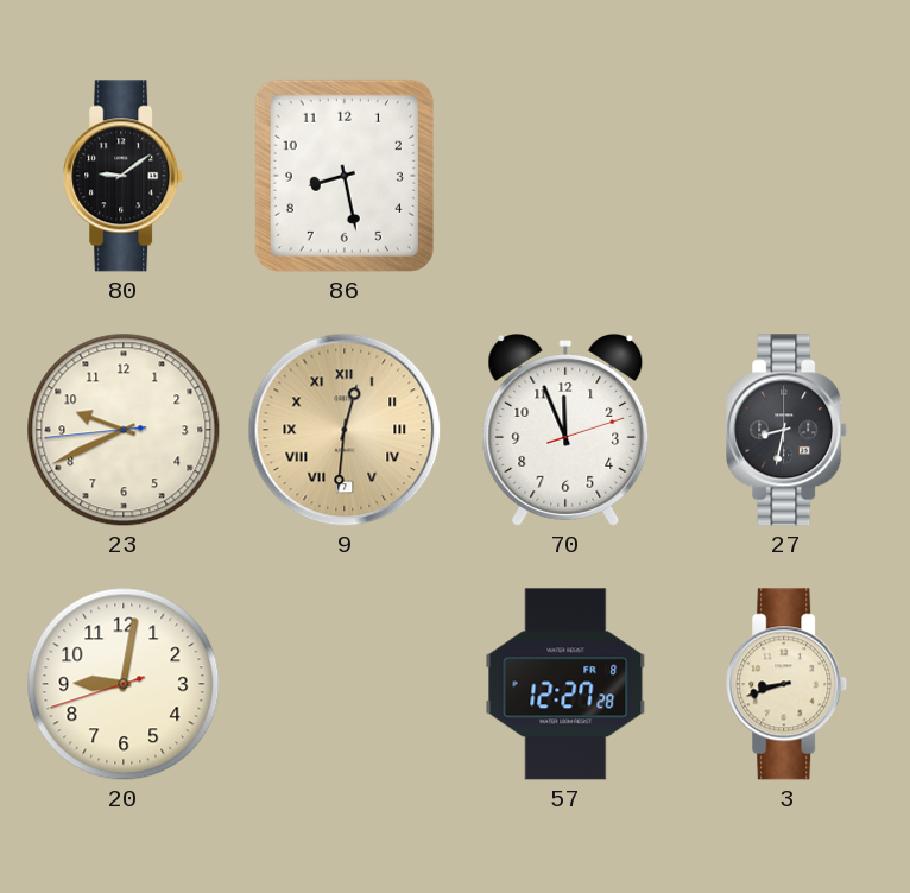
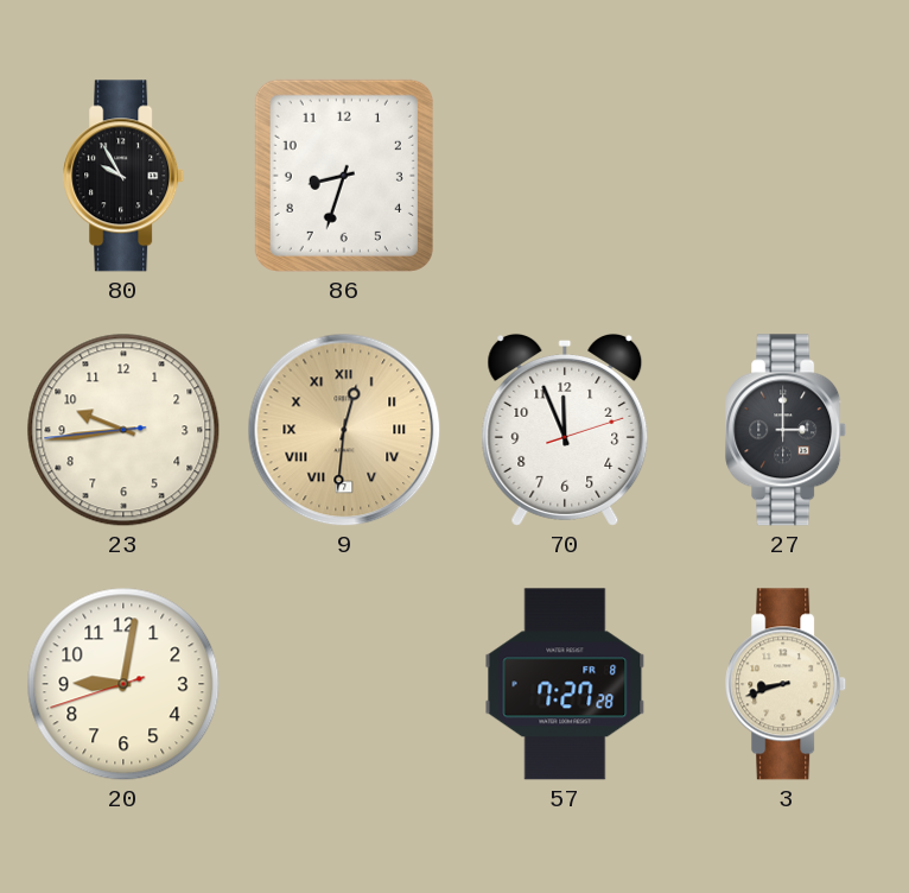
80: 9:09 -> 9:55 (125, 176)
86: 8:28 -> 8:33 (344, 176)
23: 9:40 -> 9:43 (123, 430)
27: 8:32 -> 3:00 (787, 430)
57: 12:27 -> 7:27 (565, 684)
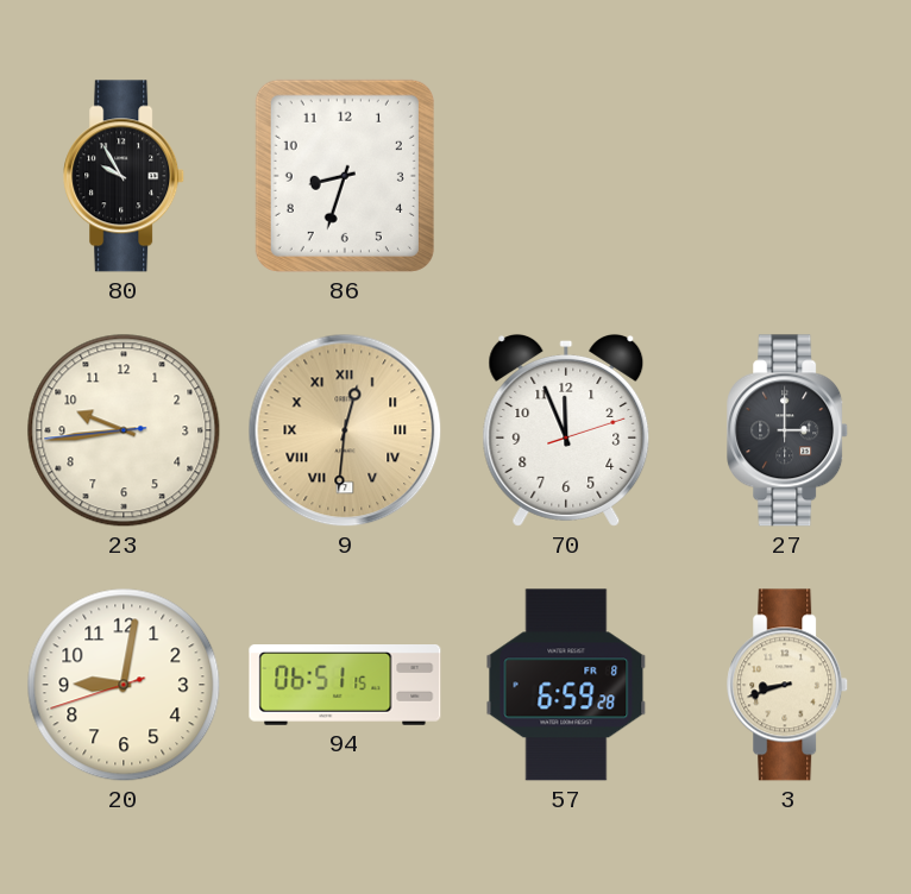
94: none -> 06:51 (345, 686)
57: 7:27 -> 6:59 (566, 685)
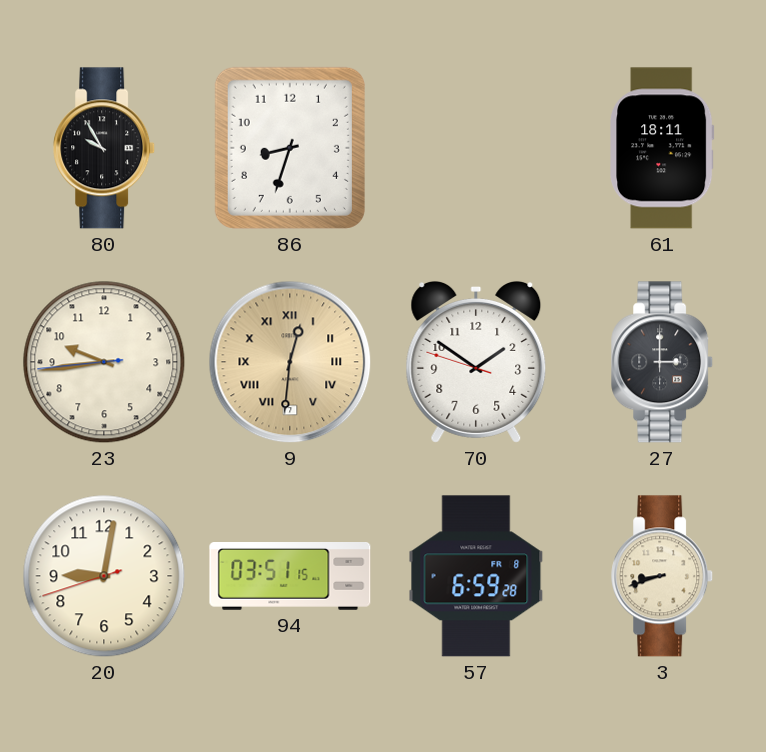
61: none -> 18:11 (662, 148)
70: 11:56 -> 1:50 (476, 362)
94: 06:51 -> 03:51 (290, 577)
